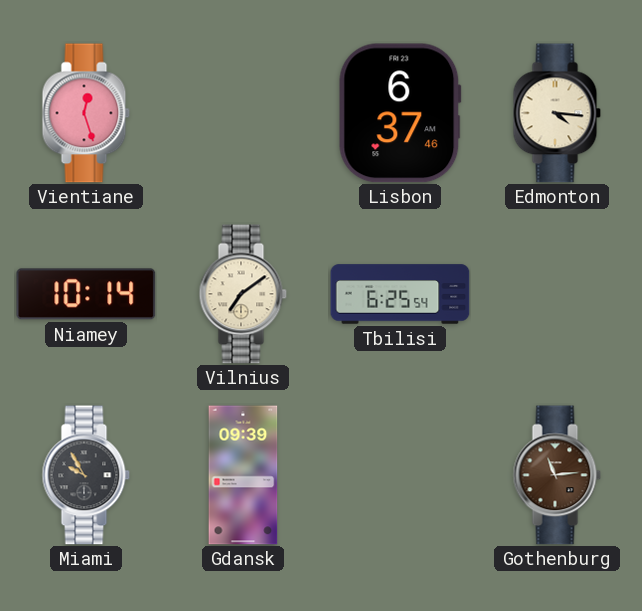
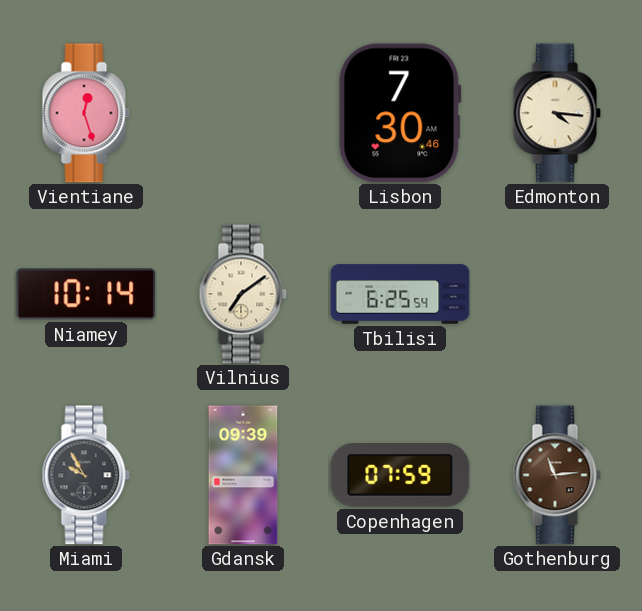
Lisbon: 6:37 -> 7:30 (400, 113)
Copenhagen: none -> 07:59 (400, 476)
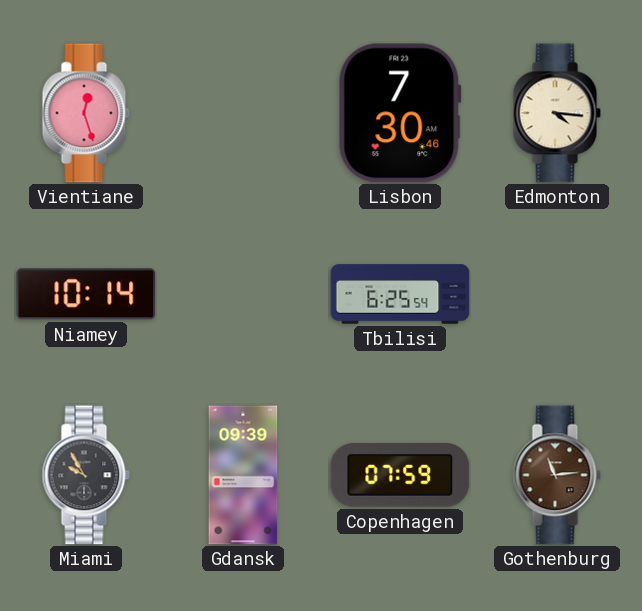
Vilnius: 7:09 -> none (243, 294)
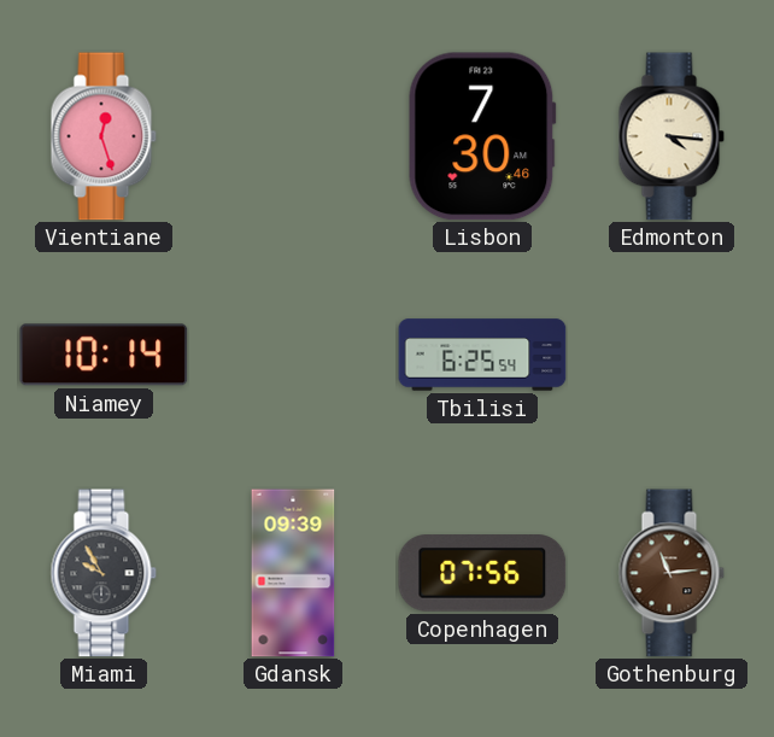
Copenhagen: 07:59 -> 07:56 (482, 574)
